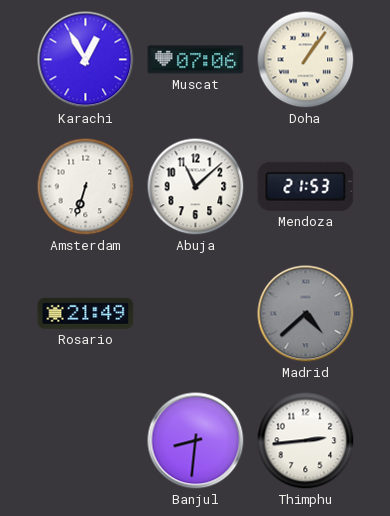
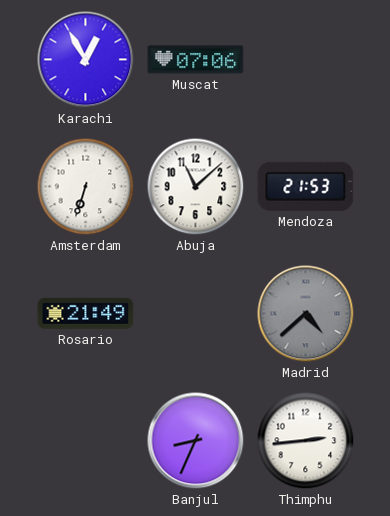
Doha: 1:06 -> none (306, 60)
Banjul: 8:31 -> 8:34 (196, 441)
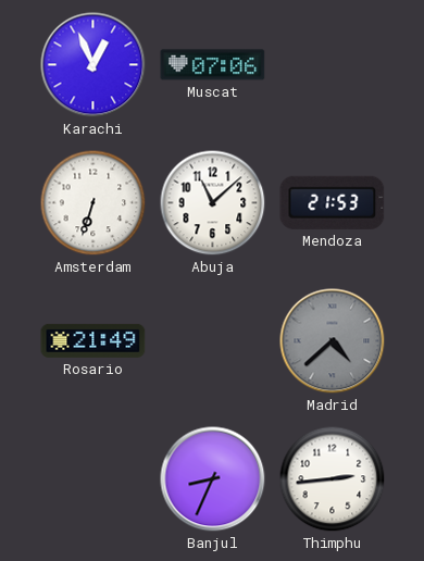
Karachi: 12:55 -> 12:56 (93, 65)
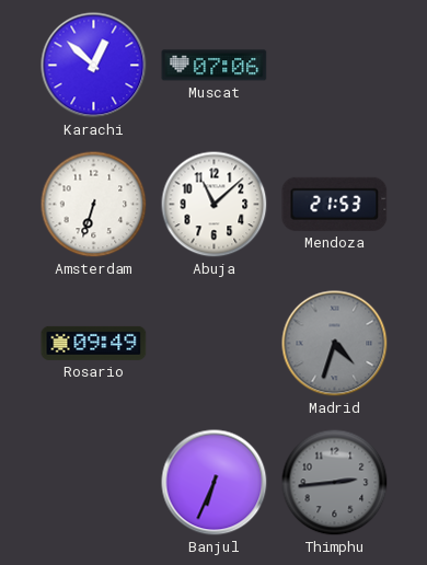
Karachi: 12:56 -> 12:52 (94, 66)
Rosario: 21:49 -> 09:49 (94, 343)
Madrid: 4:38 -> 4:33 (335, 344)
Banjul: 8:34 -> 6:34 (215, 483)
Thimphu dial: white -> grey (335, 483)
